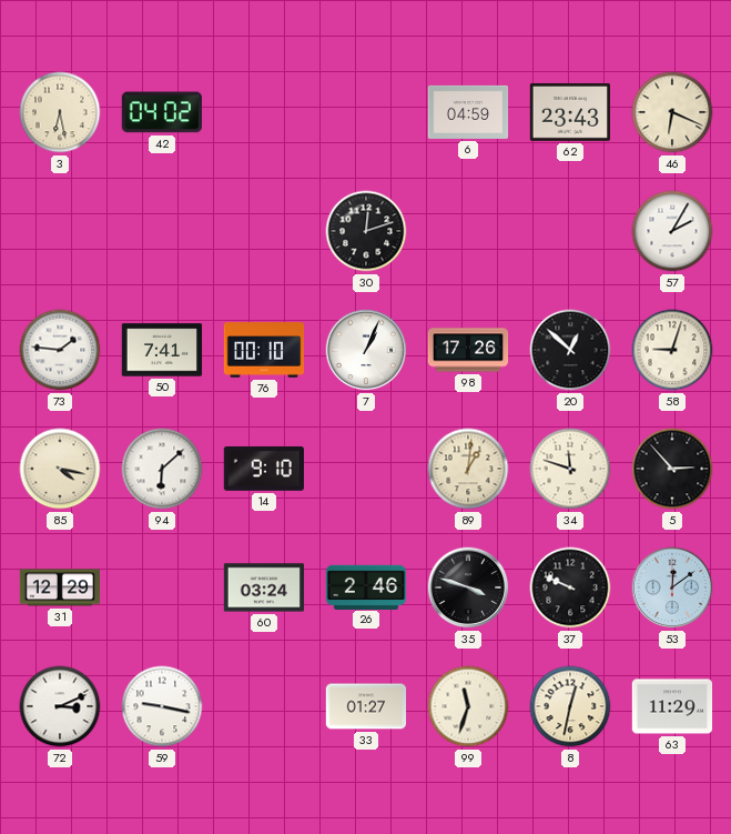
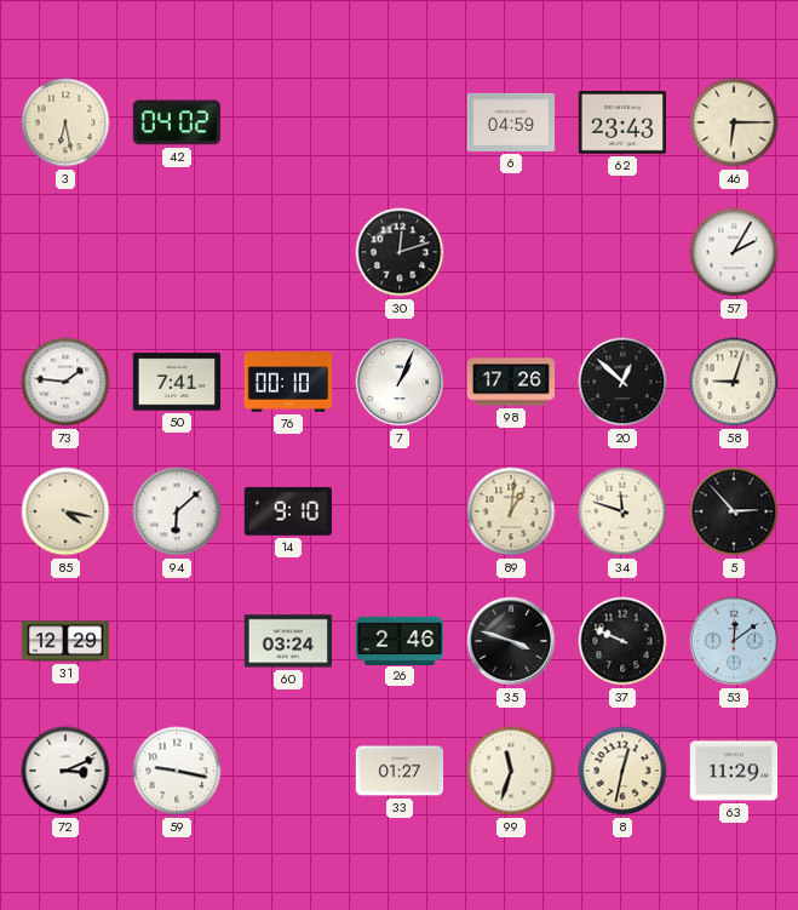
46: 6:19 -> 6:15 (734, 122)
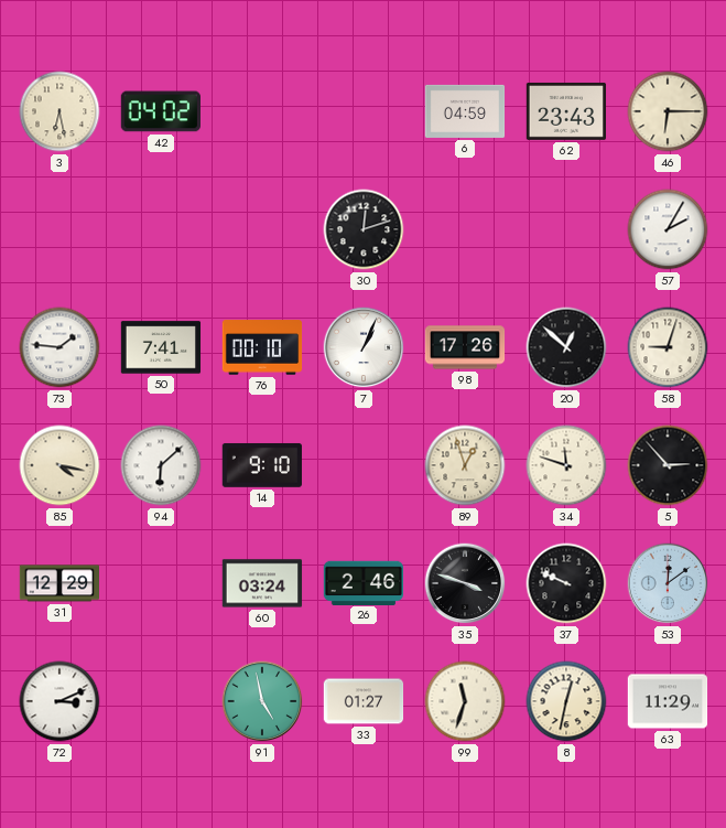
89: 1:01 -> 12:57 (465, 465)
59: 9:17 -> none (177, 771)
91: none -> 4:58 (262, 701)
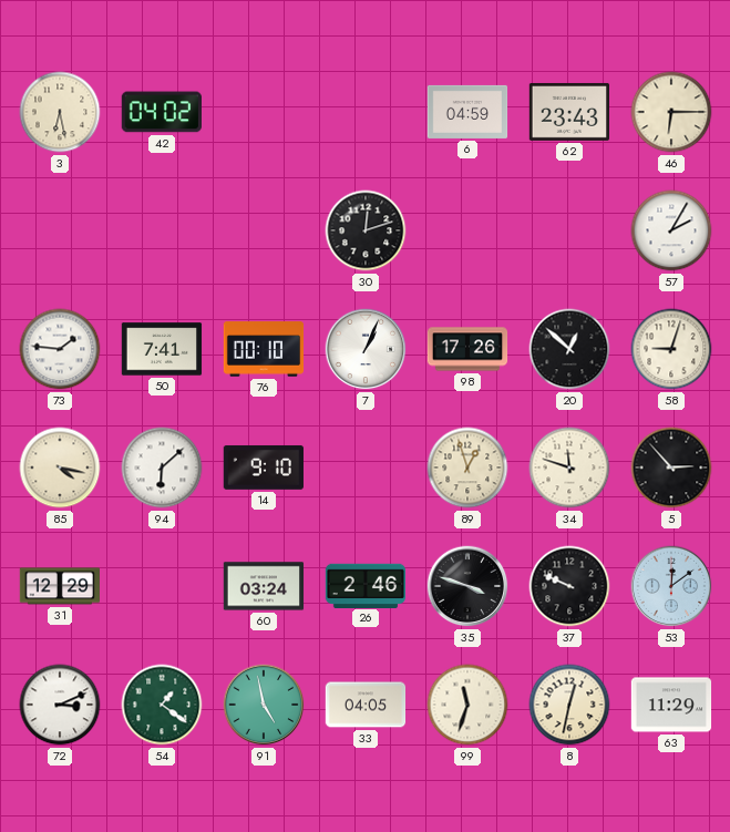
54: none -> 1:21 (162, 705)
33: 01:27 -> 04:05 (366, 705)
